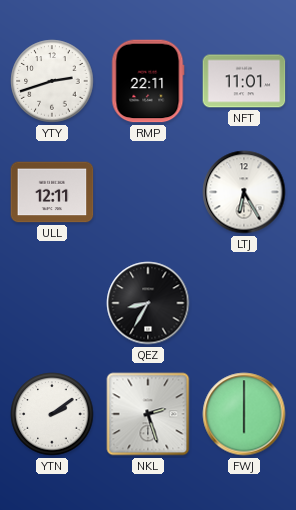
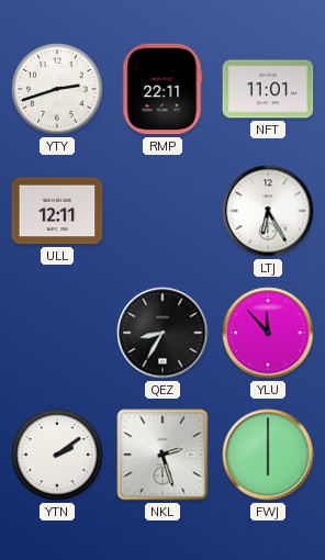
YLU: none -> 11:53 (268, 333)
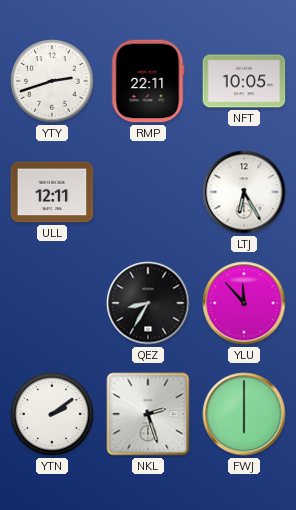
NFT: 11:01 -> 10:05 (244, 81)
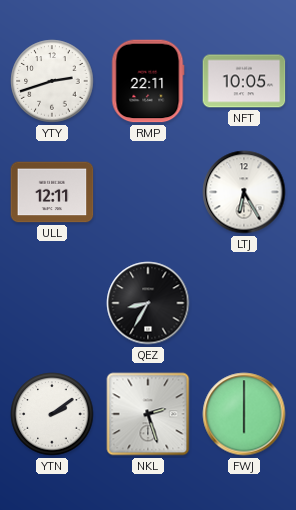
YLU: 11:53 -> none (244, 303)
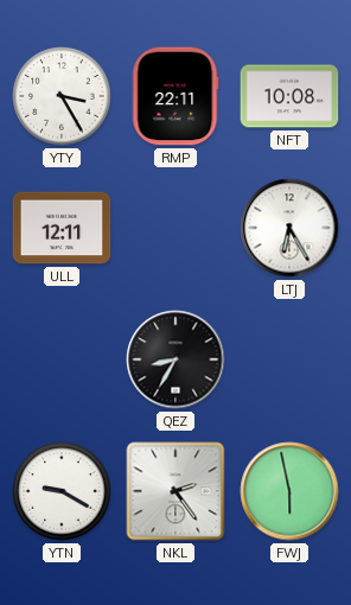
YTY: 2:42 -> 3:25 (62, 96)
NFT: 10:05 -> 10:08 (289, 96)
YTN: 2:09 -> 9:20 (62, 491)
NKL: 2:27 -> 2:24 (175, 491)
FWJ: 6:00 -> 5:58 (289, 491)
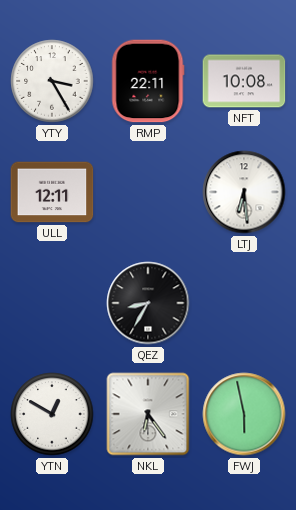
LTJ: 6:25 -> 6:29 (244, 192)
YTN: 9:20 -> 12:50 (52, 414)
NKL: 2:24 -> 6:24 (148, 414)
